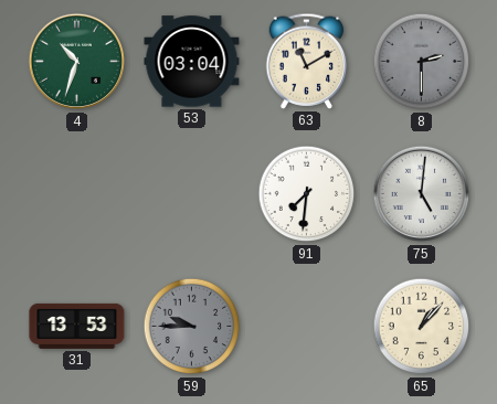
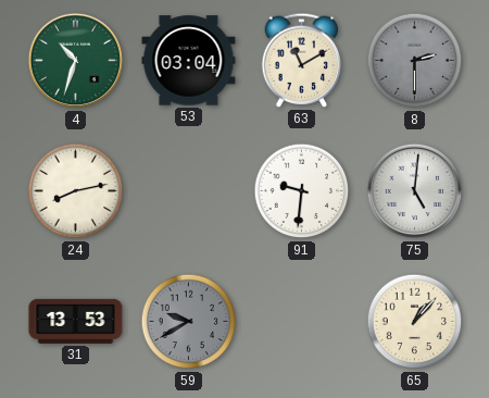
24: none -> 8:13 (76, 191)
91: 7:31 -> 9:31 (302, 191)
59: 9:45 -> 9:40 (189, 322)
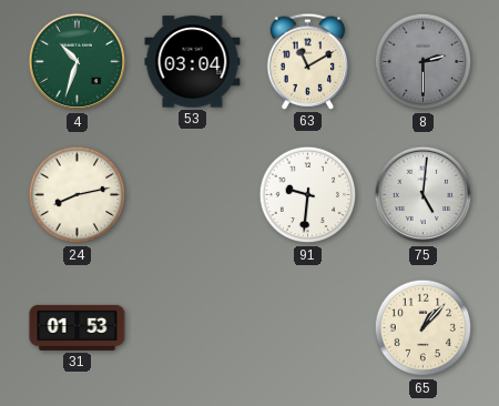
31: 13:53 -> 01:53 (78, 327)
59: 9:40 -> none (189, 322)
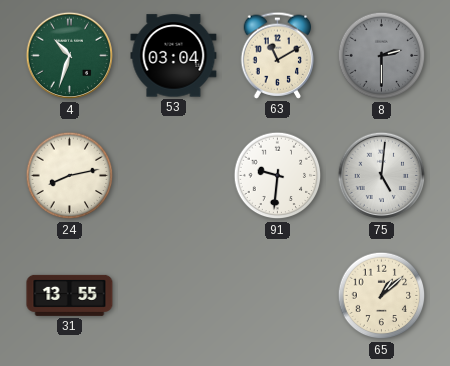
31: 01:53 -> 13:55 (70, 295)
65: 1:07 -> 1:08 (382, 296)
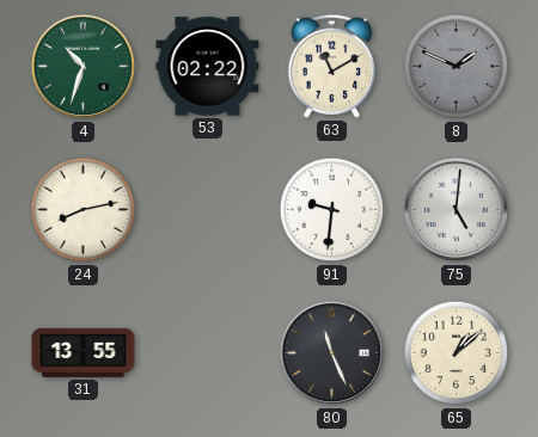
53: 03:04 -> 02:22 (208, 67)
8: 2:30 -> 1:49 (457, 67)
80: none -> 11:26 (332, 353)
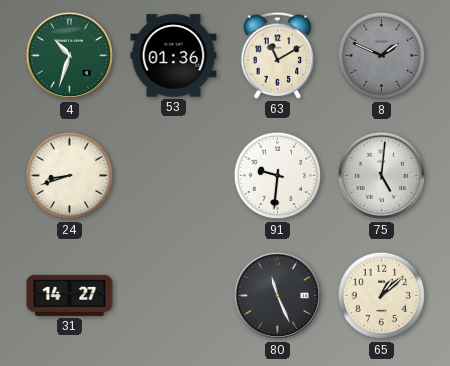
53: 02:22 -> 01:36 (174, 56)
24: 8:13 -> 8:42 (70, 176)
31: 13:55 -> 14:27 (70, 295)
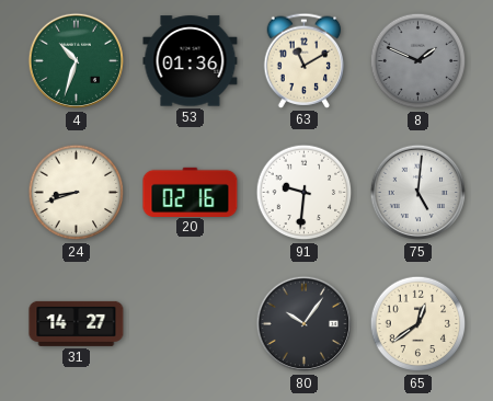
20: none -> 02:16 (191, 192)
80: 11:26 -> 10:06 (305, 324)
65: 1:08 -> 12:39 (419, 324)
